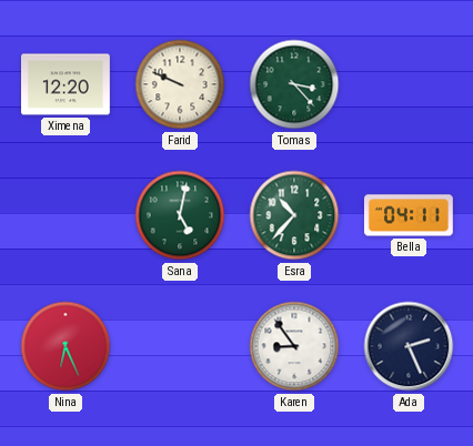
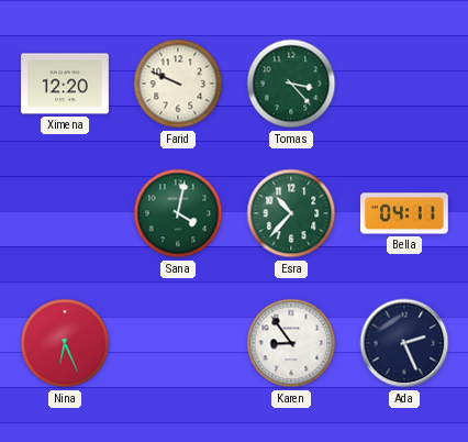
Sana: 5:02 -> 4:02 (178, 213)
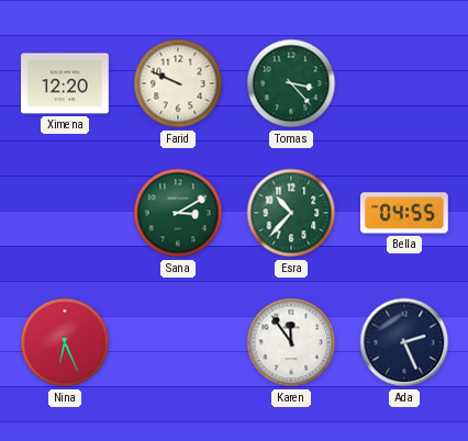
Sana: 4:02 -> 3:10 (178, 213)
Bella: 04:11 -> 04:55 (404, 213)
Karen: 8:54 -> 11:54 (291, 342)
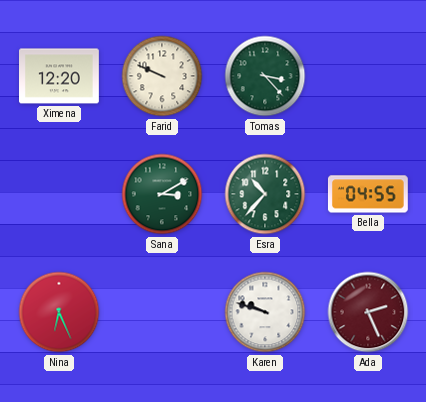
Karen: 11:54 -> 9:48 (265, 312)
Ada dial: navy -> burgundy (368, 312)
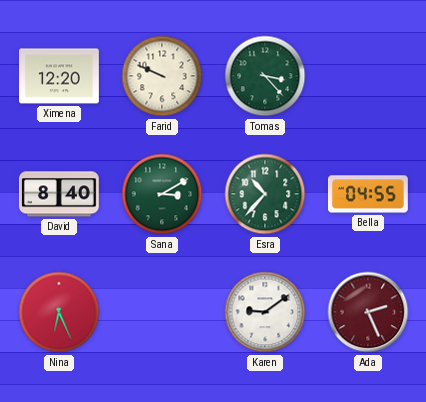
David: none -> 8:40 (59, 194)
Karen: 9:48 -> 9:09 (265, 312)
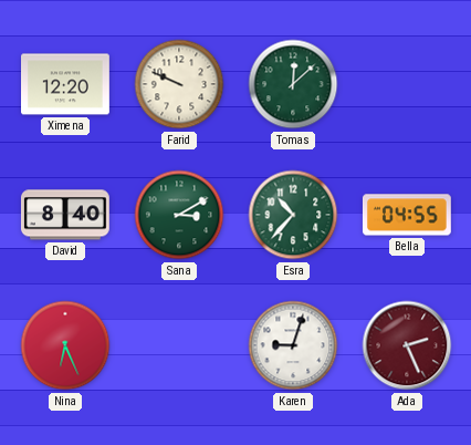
Tomas: 3:23 -> 12:08 (293, 84)
Karen: 9:09 -> 9:03 (293, 345)
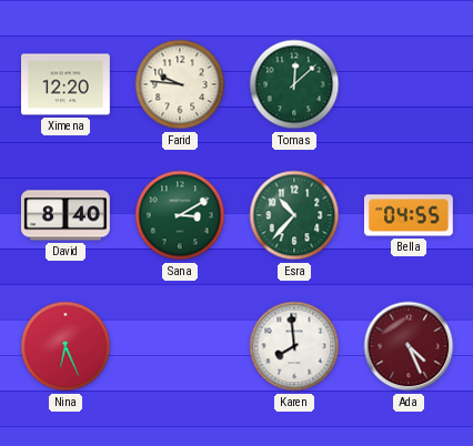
Farid: 9:49 -> 9:46 (180, 84)
Karen: 9:03 -> 7:59 (294, 346)
Ada: 2:26 -> 4:26 (409, 346)
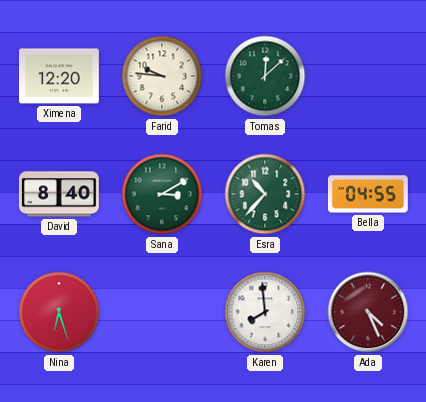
Nina: 6:26 -> 6:27 (59, 312)
